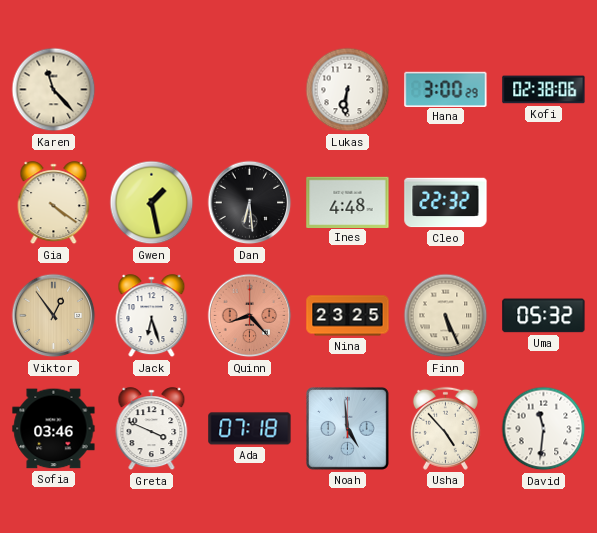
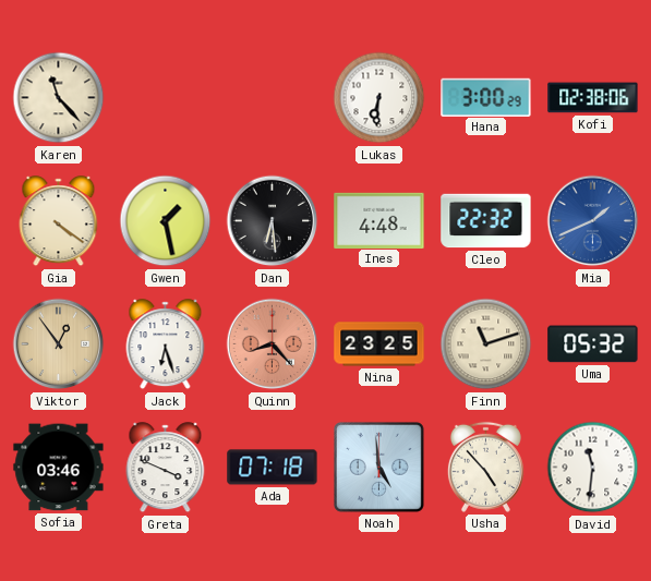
Mia: none -> 1:41 (593, 221)
Finn: 5:26 -> 11:12 (486, 344)
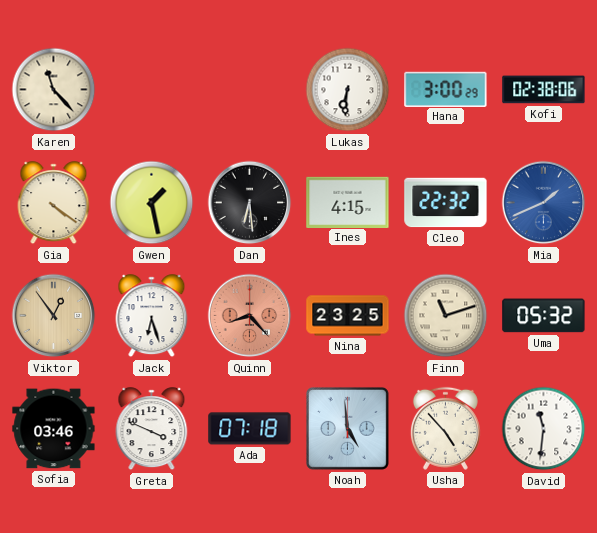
Ines: 4:48 -> 4:15 (348, 202)
